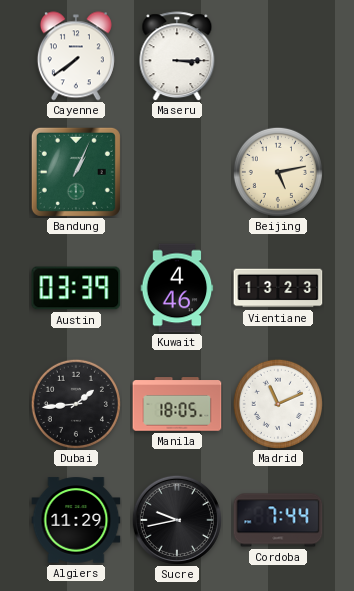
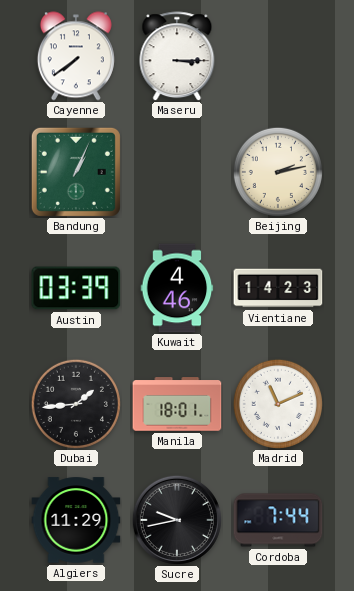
Beijing: 5:13 -> 2:13 (278, 172)
Vientiane: 13:23 -> 14:23 (278, 288)
Manila: 18:05 -> 18:01 (177, 404)
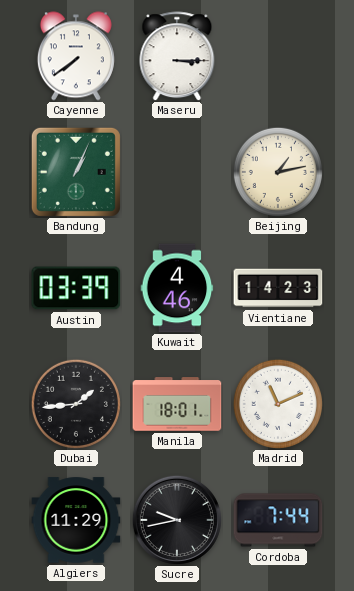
Beijing: 2:13 -> 1:13 (278, 172)
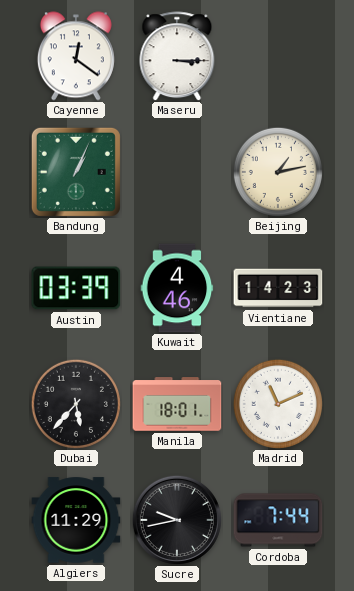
Cayenne: 7:39 -> 12:21 (76, 56)
Dubai: 1:44 -> 5:37 (76, 404)
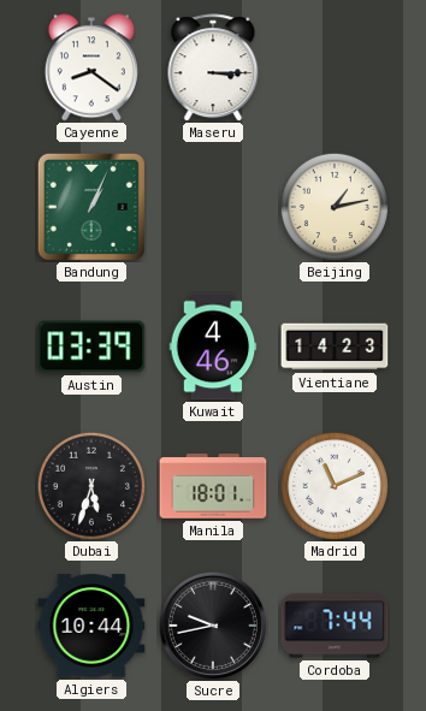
Cayenne: 12:21 -> 8:21 (91, 67)
Dubai: 5:37 -> 5:33 (91, 486)
Algiers: 11:29 -> 10:44 (91, 626)
